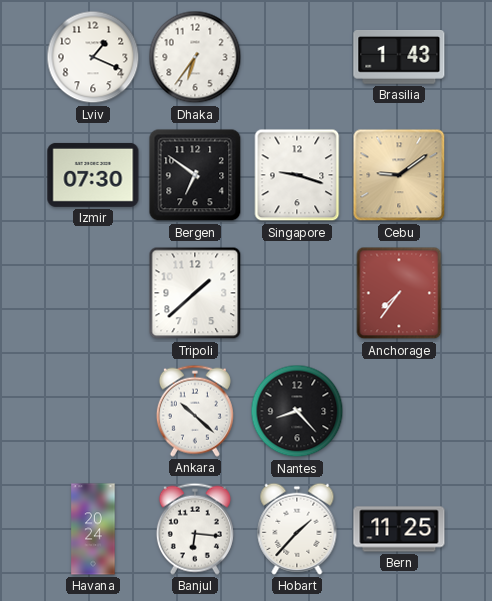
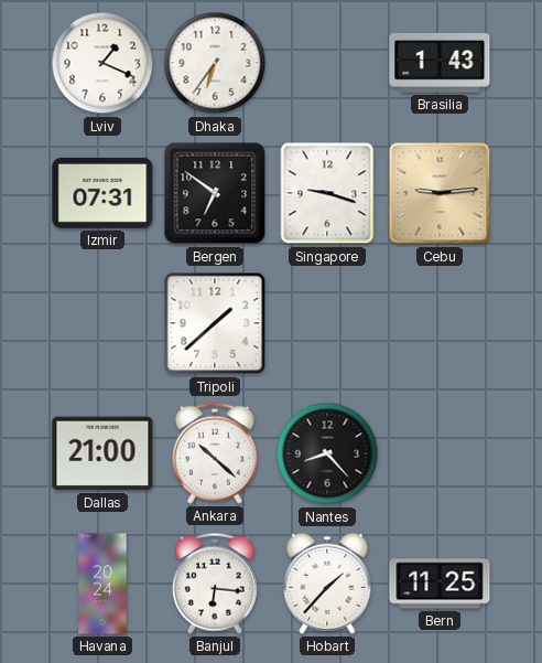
Izmir: 07:30 -> 07:31 (102, 193)
Cebu: 9:09 -> 9:14 (440, 193)
Anchorage: 7:36 -> none (399, 293)
Dallas: none -> 21:00 (102, 453)
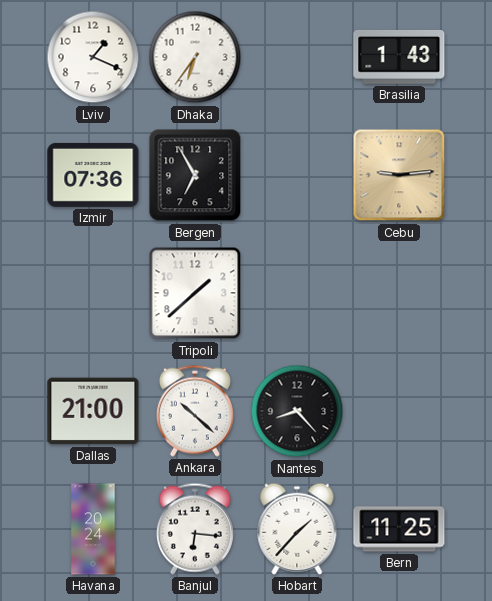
Izmir: 07:31 -> 07:36 (93, 175)
Bergen: 6:51 -> 6:55 (195, 175)
Singapore: 9:18 -> none (327, 193)
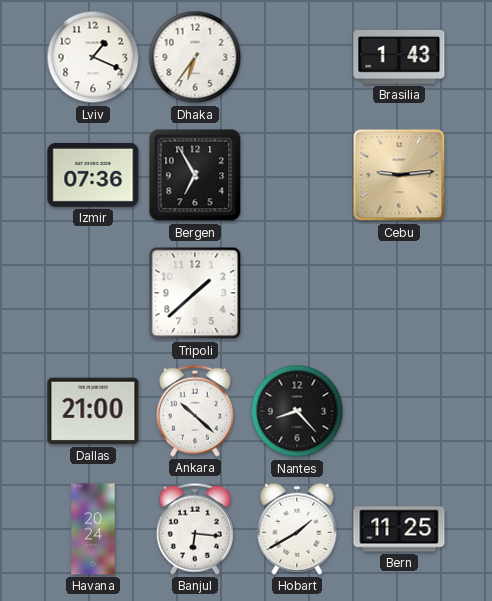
Hobart: 1:37 -> 1:40 (297, 529)
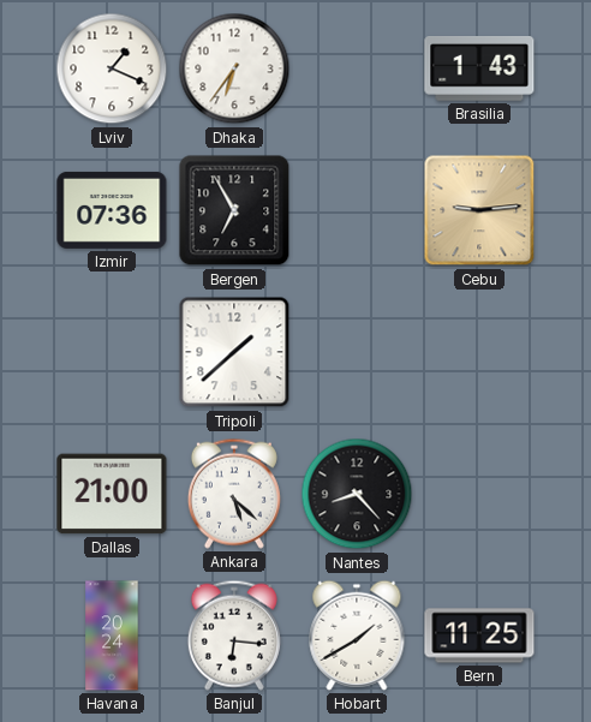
Ankara: 10:22 -> 5:22 (234, 494)
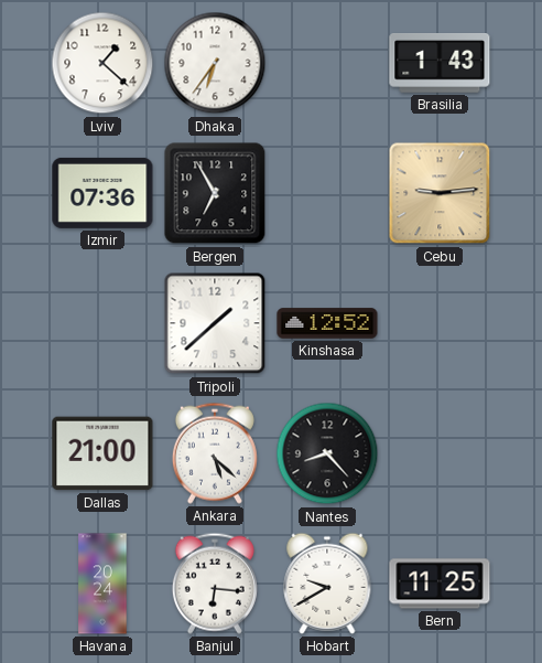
Lviv: 1:19 -> 1:22 (102, 63)
Kinshasa: none -> 12:52 (327, 323)
Hobart: 1:40 -> 9:40 (327, 584)
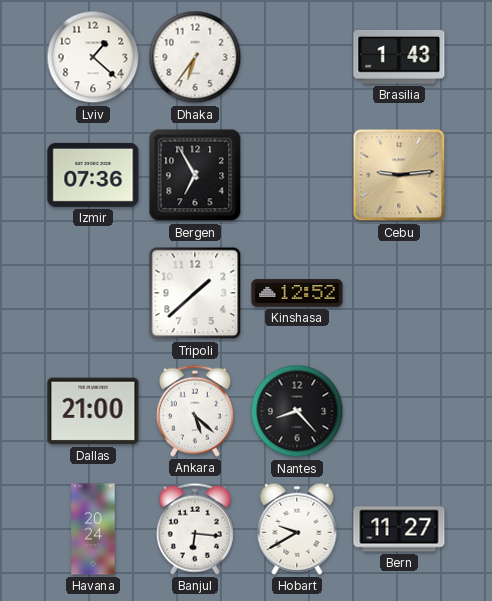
Bern: 11:25 -> 11:27 (399, 529)
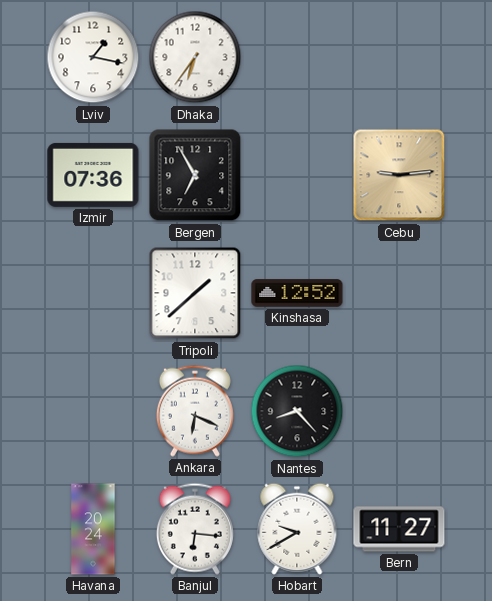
Lviv: 1:22 -> 1:17 (93, 57)
Brasilia: 1:43 -> none (399, 58)
Dallas: 21:00 -> none (93, 411)
Ankara: 5:22 -> 6:19 (195, 411)
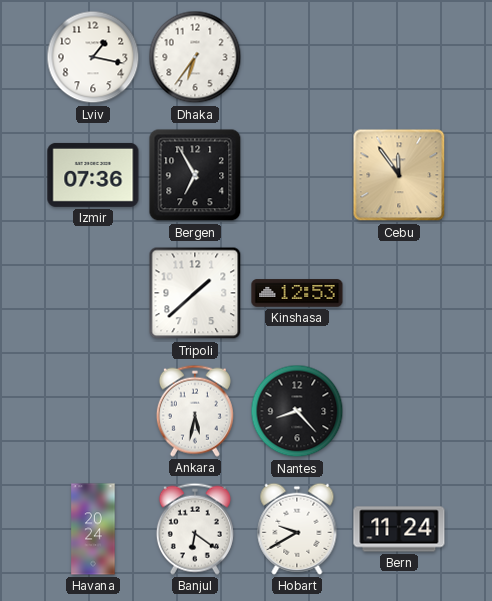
Cebu: 9:14 -> 11:54 (399, 175)
Kinshasa: 12:52 -> 12:53 (297, 293)
Ankara: 6:19 -> 5:32 (195, 411)
Banjul: 6:16 -> 6:21 (195, 529)
Bern: 11:27 -> 11:24 (399, 529)
